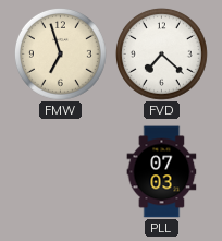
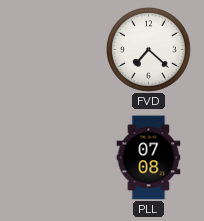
FMW: 6:57 -> none (60, 53)
PLL: 07:03 -> 07:08 (149, 158)
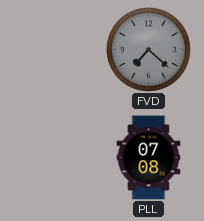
FVD dial: white -> grey (148, 49)
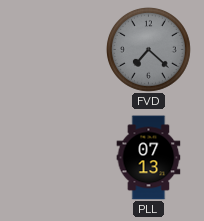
PLL: 07:08 -> 07:13 (149, 158)
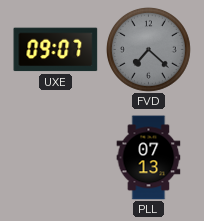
UXE: none -> 09:07 (56, 50)
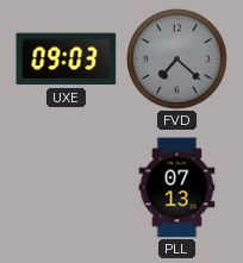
UXE: 09:07 -> 09:03 (67, 60)
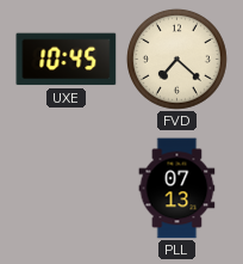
UXE: 09:03 -> 10:45 (67, 60)
FVD dial: grey -> cream (176, 59)
